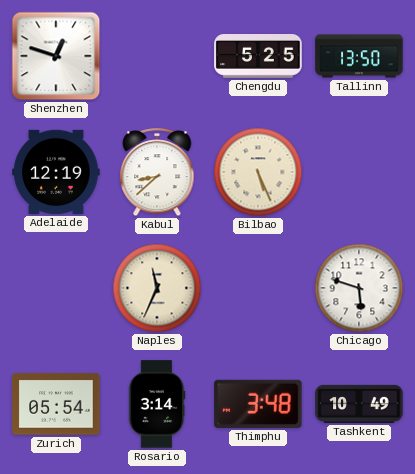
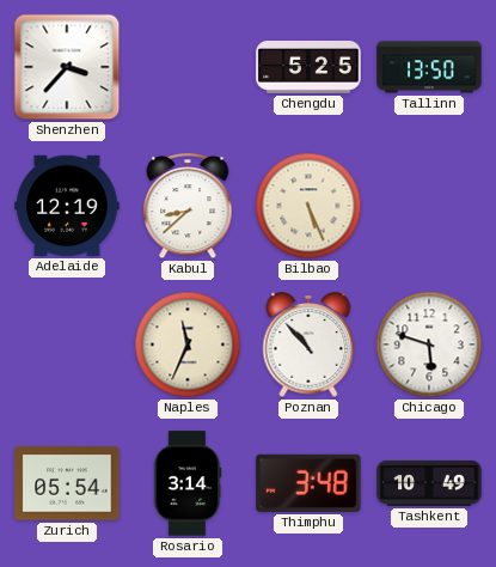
Shenzhen: 12:48 -> 3:37 (67, 67)
Poznan: none -> 10:53 (308, 345)
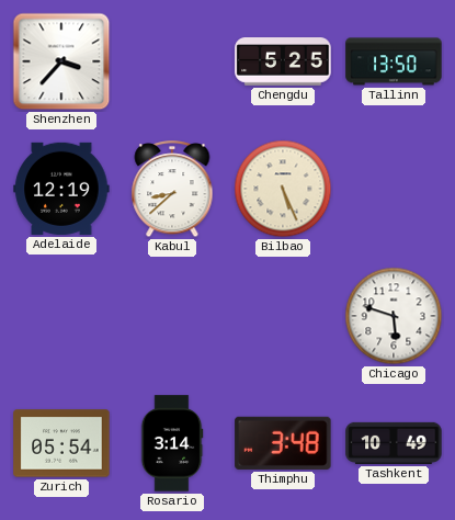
Naples: 11:34 -> none (188, 345)
Poznan: 10:53 -> none (308, 345)
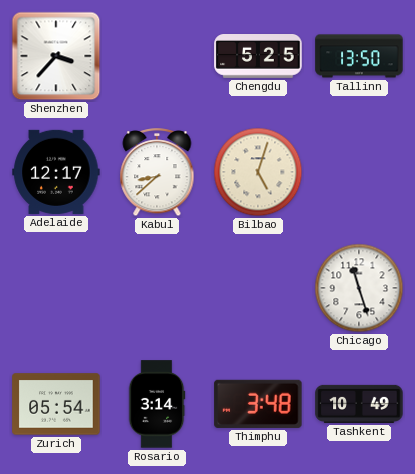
Adelaide: 12:19 -> 12:17 (56, 172)
Bilbao: 5:26 -> 5:03 (258, 172)
Chicago: 5:48 -> 11:27 (359, 288)
